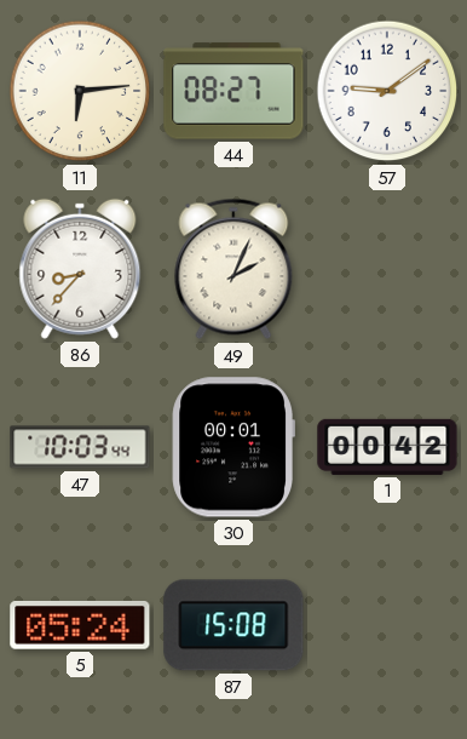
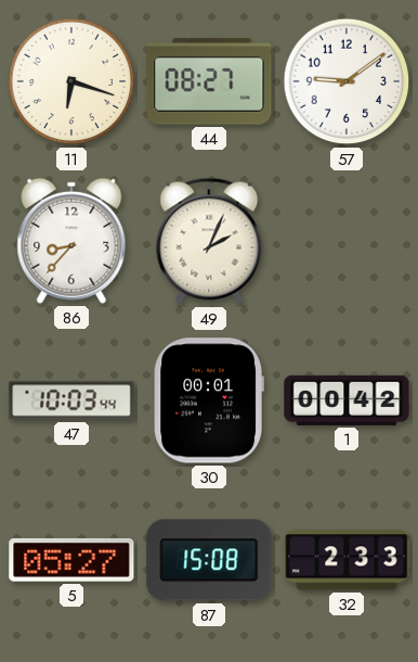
11: 6:14 -> 6:18 (71, 81)
5: 05:24 -> 05:27 (71, 560)
32: none -> 2:33 (347, 560)
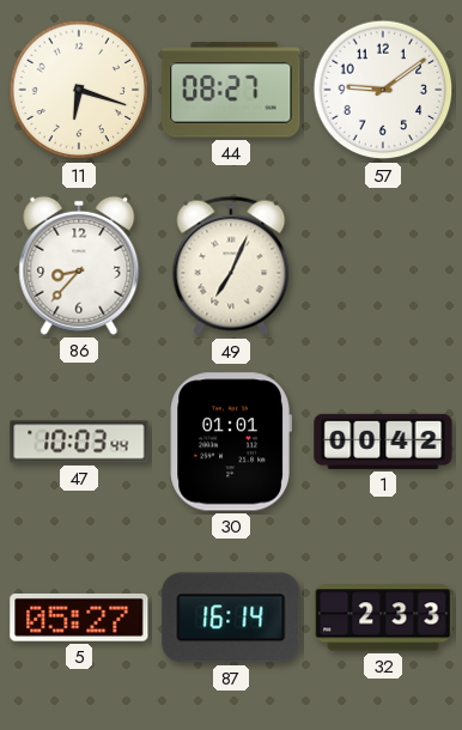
49: 2:04 -> 7:04 (231, 266)
30: 00:01 -> 01:01 (231, 442)
87: 15:08 -> 16:14 (231, 618)
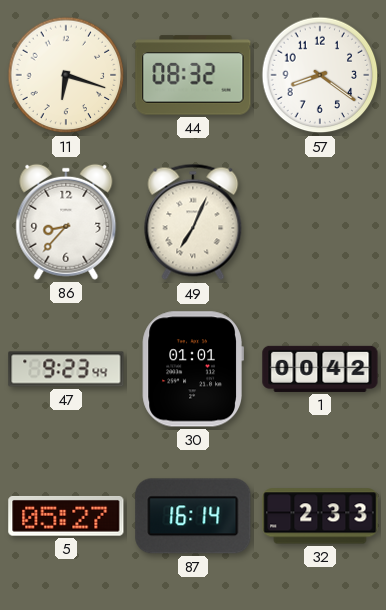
44: 08:27 -> 08:32 (193, 75)
57: 9:09 -> 8:21 (320, 75)
47: 10:03 -> 9:23 (66, 369)
